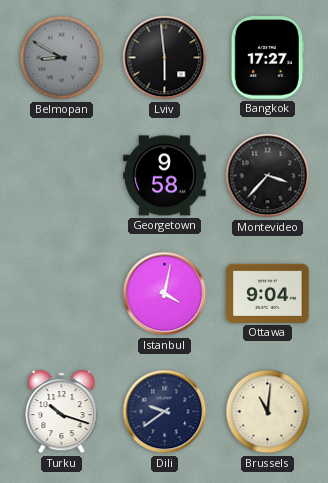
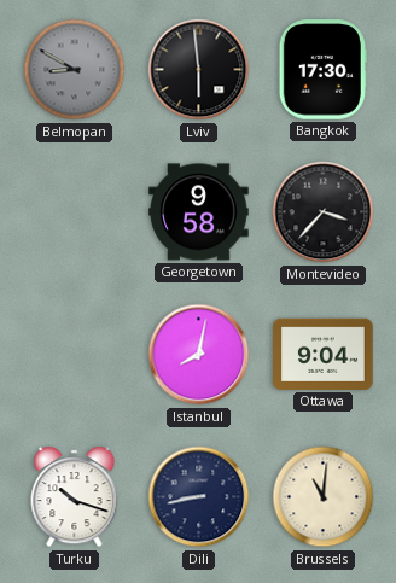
Bangkok: 17:27 -> 17:30 (322, 70)
Istanbul: 4:02 -> 8:02 (199, 355)
Dili: 9:39 -> 8:43 (199, 497)
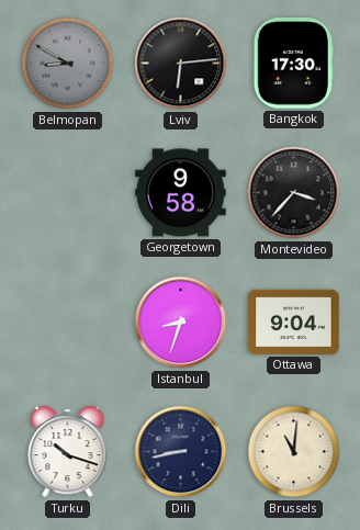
Lviv: 5:59 -> 6:14 (181, 64)
Istanbul: 8:02 -> 8:33 (181, 323)
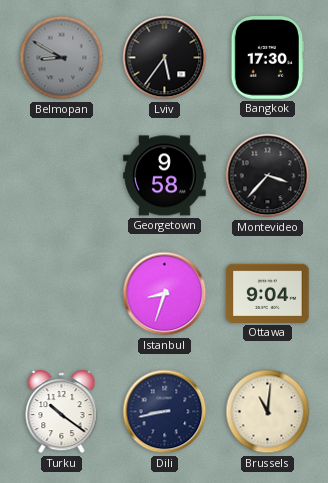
Lviv: 6:14 -> 5:36 (165, 58)
Turku: 10:18 -> 10:21 (62, 412)
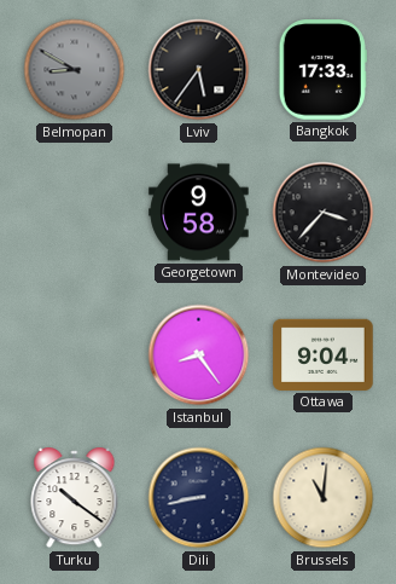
Bangkok: 17:30 -> 17:33 (322, 70)
Istanbul: 8:33 -> 8:24 (199, 355)
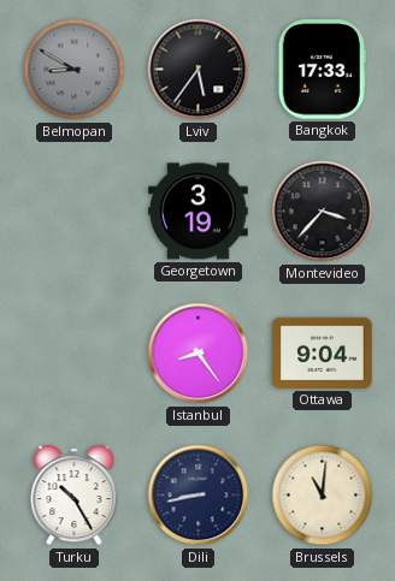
Georgetown: 9:58 -> 3:19 (199, 212)
Turku: 10:21 -> 10:25 (75, 496)
